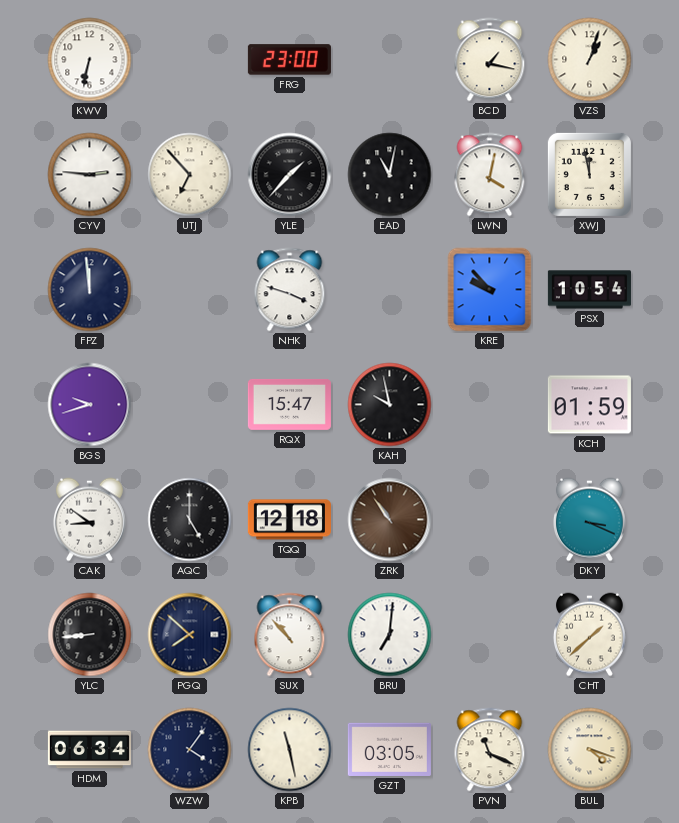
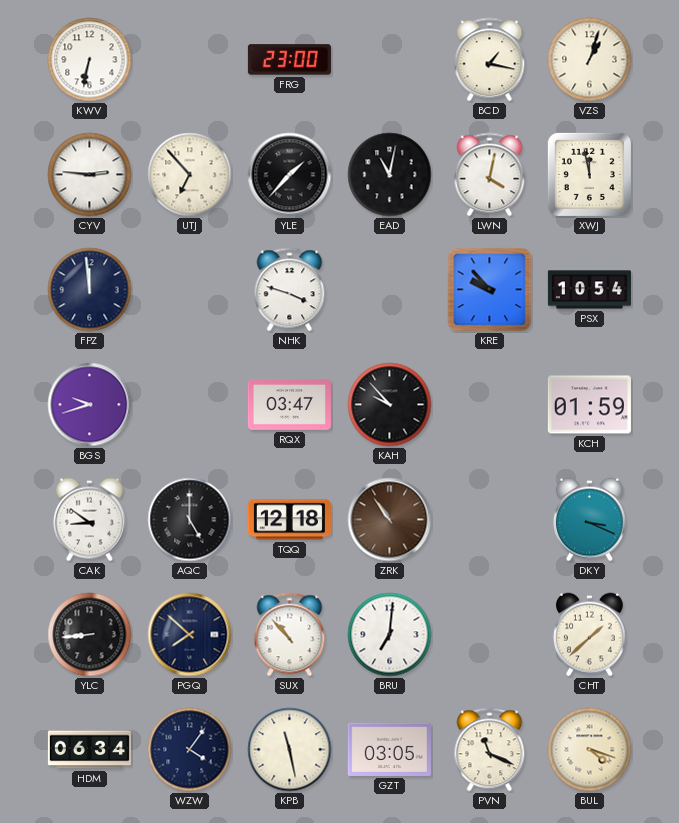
RQX: 15:47 -> 03:47 (289, 404)
KAH: 9:58 -> 9:53 (390, 405)
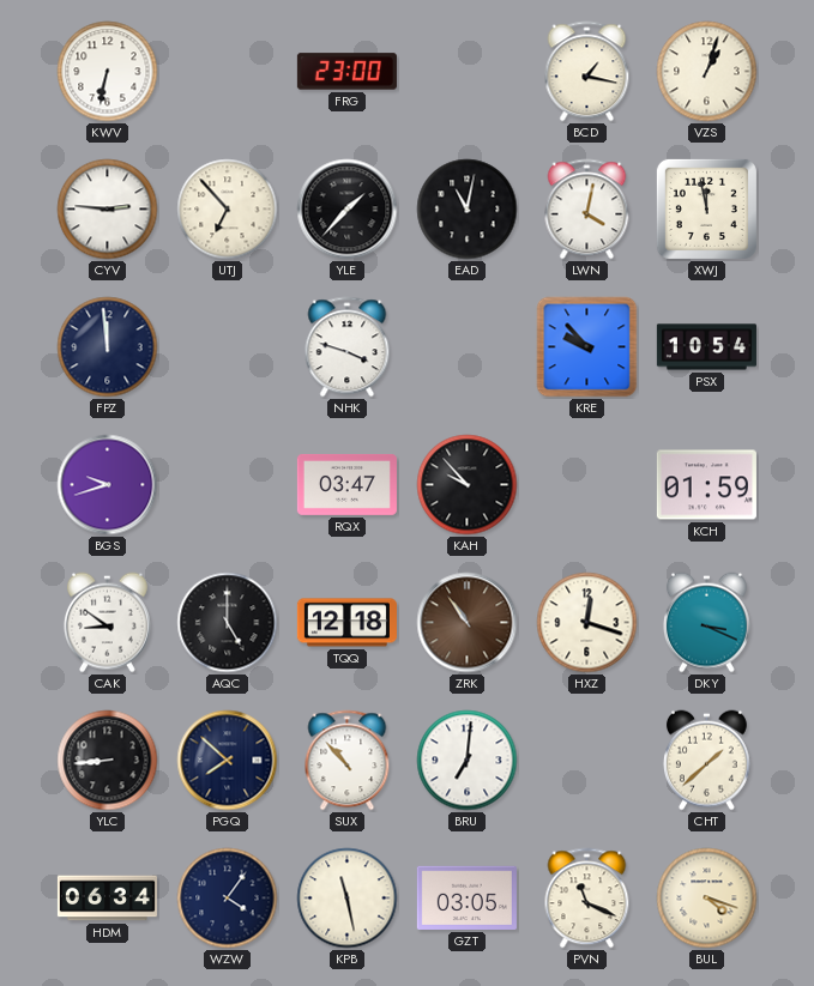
HXZ: none -> 12:18 (587, 623)
